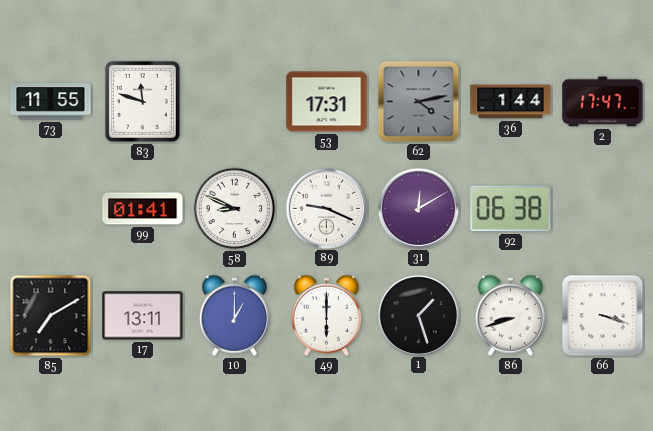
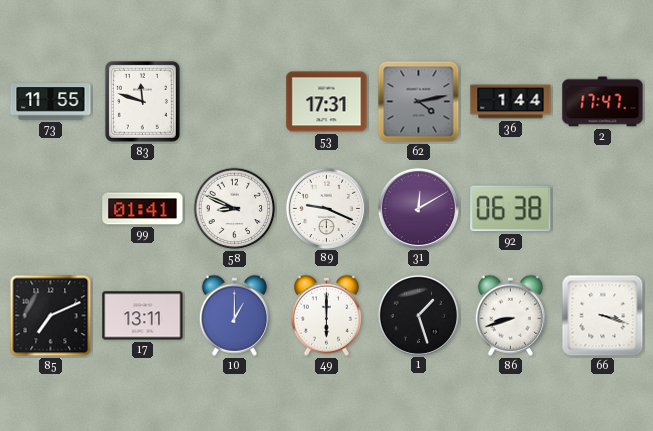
85: 7:10 -> 7:11 (51, 316)
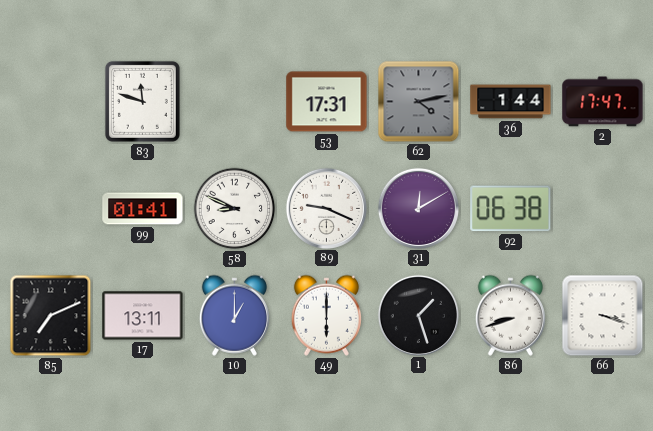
73: 11:55 -> none (51, 102)
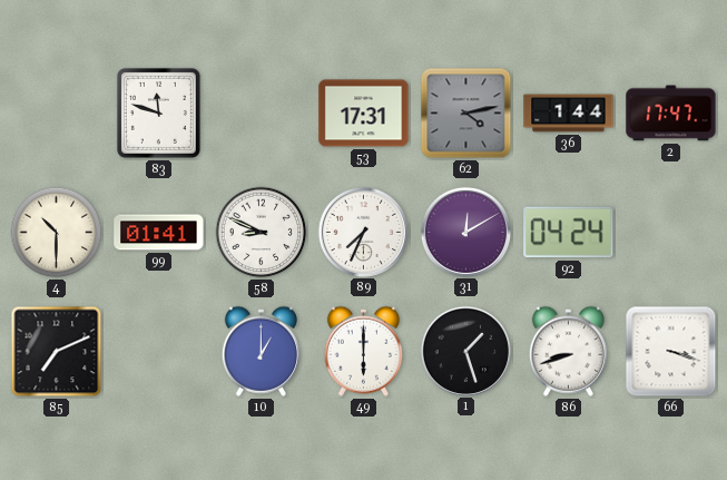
4: none -> 10:30 (57, 233)
89: 9:19 -> 7:34 (363, 232)
92: 06:38 -> 04:24 (569, 233)
17: 13:11 -> none (143, 316)
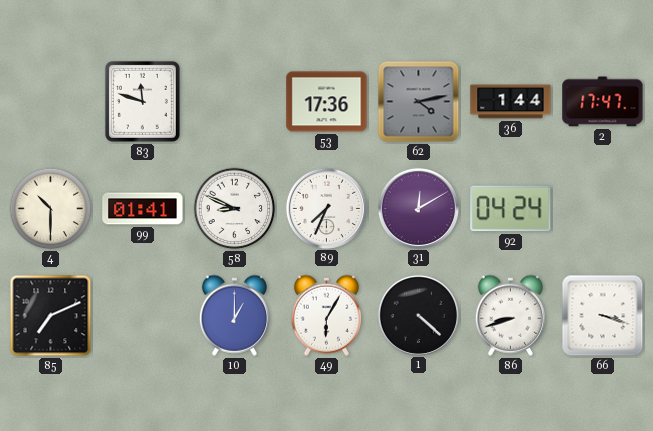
53: 17:31 -> 17:36 (327, 102)
49: 6:00 -> 6:05 (326, 315)
1: 1:27 -> 4:22 (418, 315)
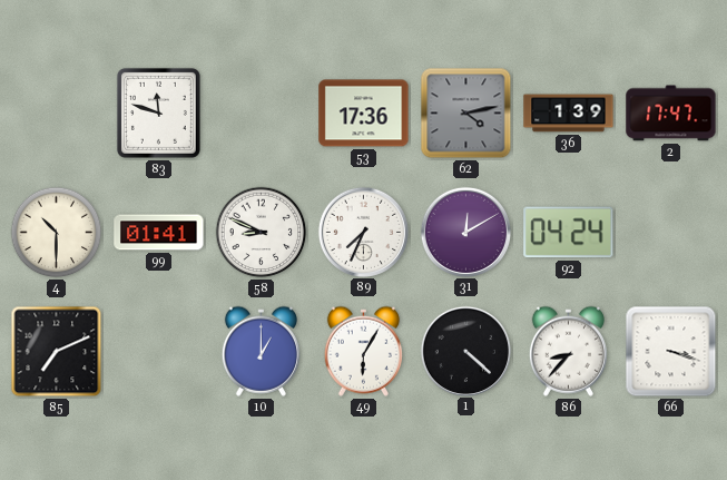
36: 1:44 -> 1:39 (569, 114)
86: 8:42 -> 8:37 (568, 351)
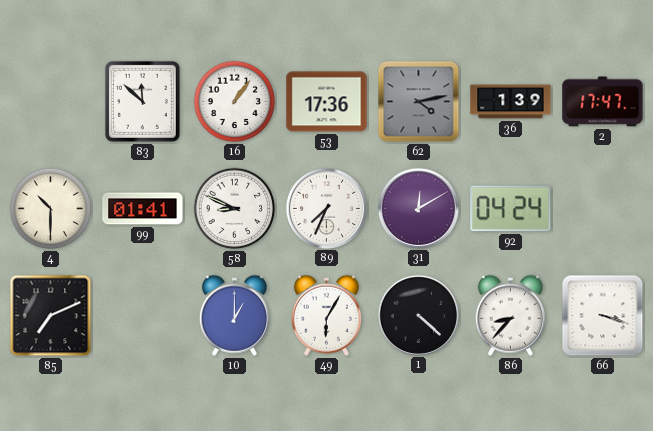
83: 11:48 -> 11:52 (142, 101)
16: none -> 1:06 (235, 102)
